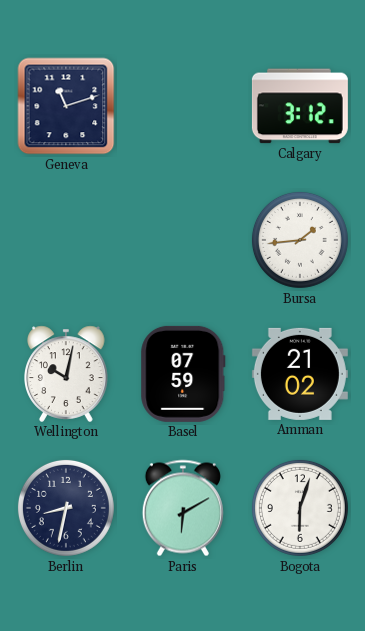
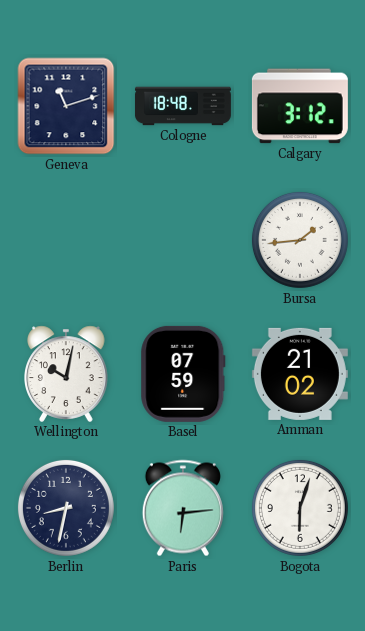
Cologne: none -> 18:48 (183, 106)
Paris: 6:10 -> 6:14 (183, 508)
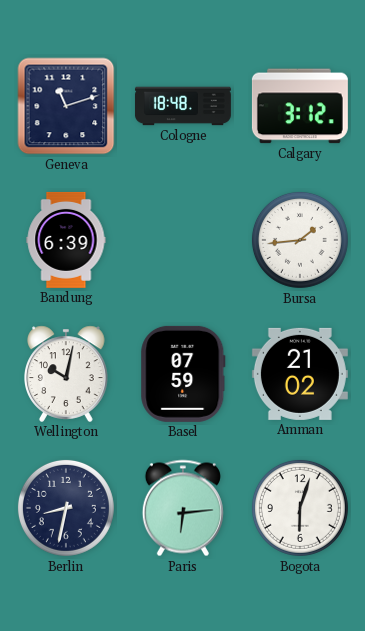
Bandung: none -> 6:39 (66, 240)
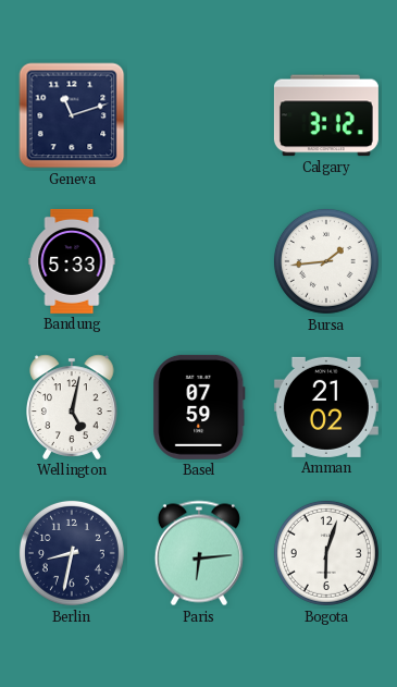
Cologne: 18:48 -> none (183, 106)
Bandung: 6:39 -> 5:33 (72, 261)
Wellington: 10:02 -> 5:02 (73, 407)
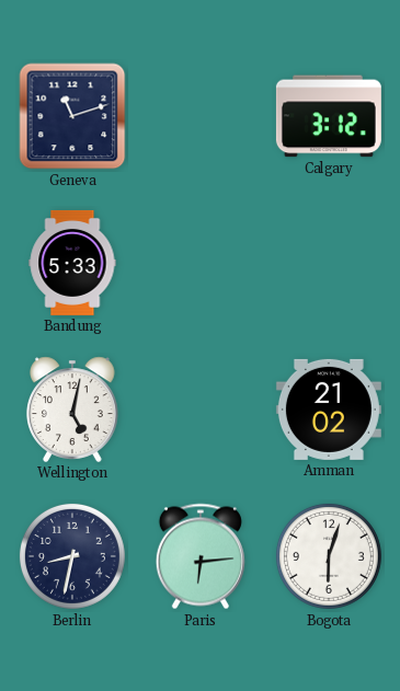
Bursa: 1:44 -> none (326, 261)
Basel: 07:59 -> none (199, 407)
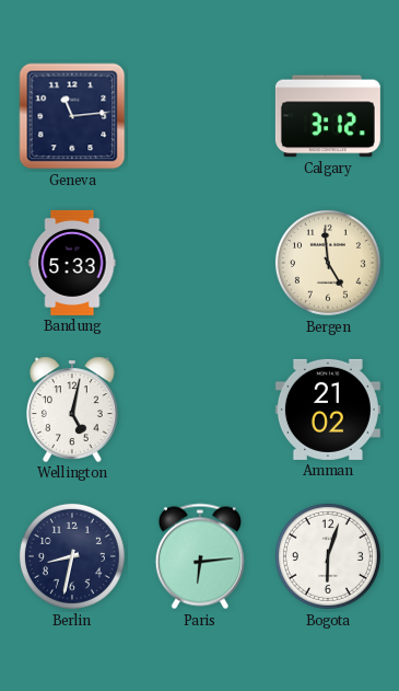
Geneva: 11:12 -> 11:14 (72, 116)
Bergen: none -> 4:59 (328, 263)
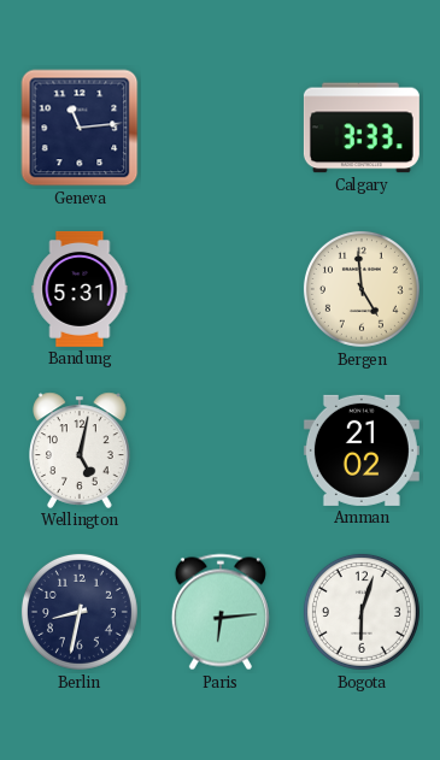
Calgary: 3:12 -> 3:33 (362, 128)
Bandung: 5:33 -> 5:31 (80, 289)
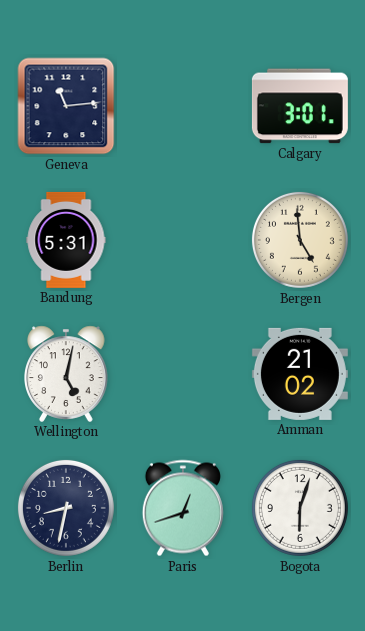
Calgary: 3:33 -> 3:01 (300, 106)
Paris: 6:14 -> 12:42 (183, 508)
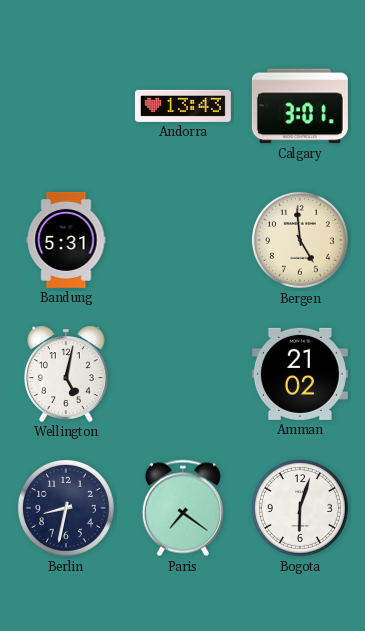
Geneva: 11:14 -> none (66, 106)
Andorra: none -> 13:43 (183, 106)
Paris: 12:42 -> 7:21 (183, 508)
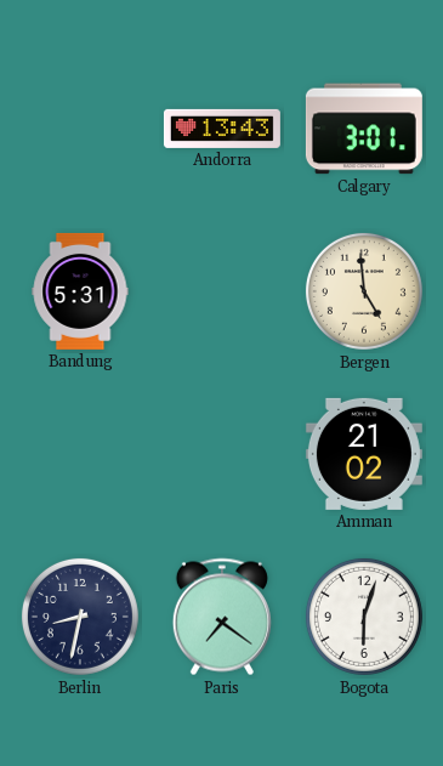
Wellington: 5:02 -> none (67, 374)
